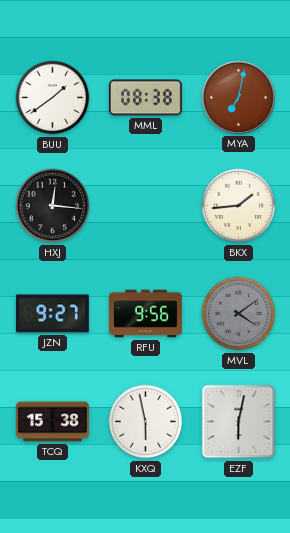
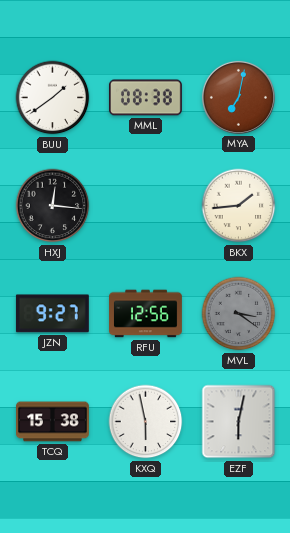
RFU: 9:56 -> 12:56 (146, 314)
MVL: 4:09 -> 3:21 (239, 314)
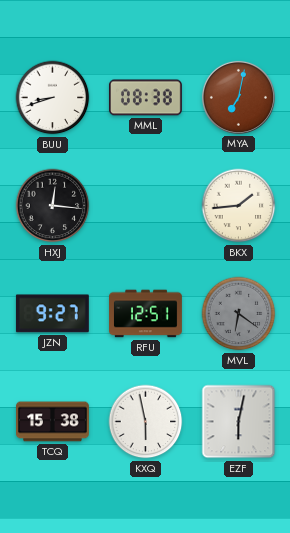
BUU: 1:39 -> 8:42 (53, 98)
RFU: 12:56 -> 12:51 (146, 314)
MVL: 3:21 -> 6:21 (239, 314)
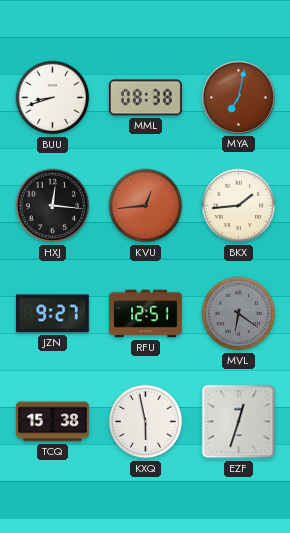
KVU: none -> 12:44 (146, 206)
EZF: 6:02 -> 12:33 (239, 422)
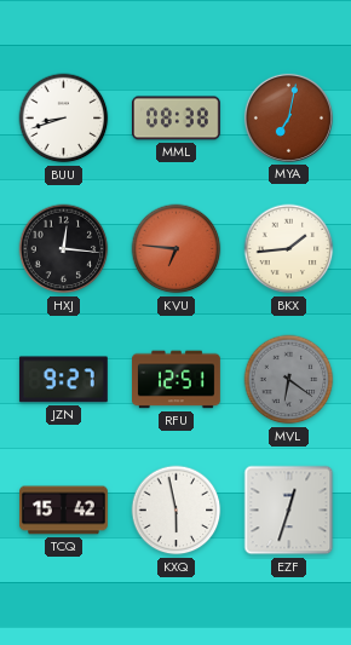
KVU: 12:44 -> 6:46 (177, 249)
TCQ: 15:38 -> 15:42 (64, 511)
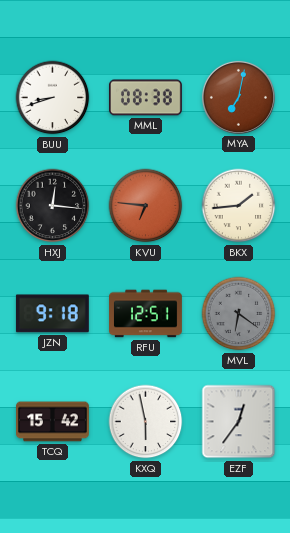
JZN: 9:27 -> 9:18 (52, 314)
EZF: 12:33 -> 12:36 (239, 422)
